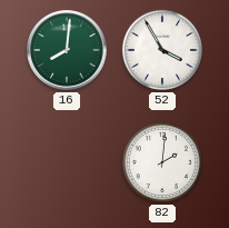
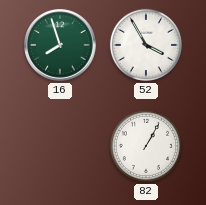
16: 8:01 -> 7:57 (60, 45)
82: 2:01 -> 1:05 (146, 146)
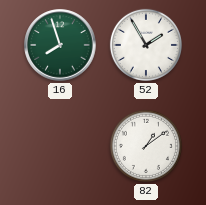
52: 3:55 -> 1:55 (146, 45)
82: 1:05 -> 1:09 (146, 146)
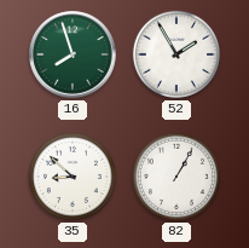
35: none -> 8:52 (73, 177)
82: 1:09 -> 1:05 (176, 177)
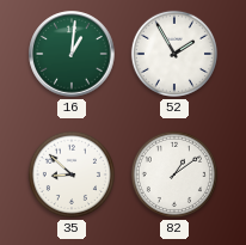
16: 7:57 -> 1:01 (72, 54)
82: 1:05 -> 1:09 (174, 174)
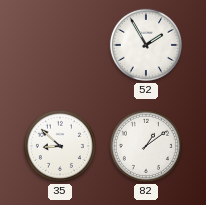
16: 1:01 -> none (72, 54)
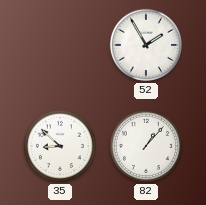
82: 1:09 -> 1:07 (146, 146)
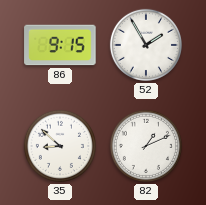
86: none -> 9:15 (60, 45)
82: 1:07 -> 1:11 (146, 146)
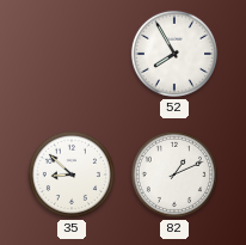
86: 9:15 -> none (60, 45)
52: 1:55 -> 7:55 (174, 54)
